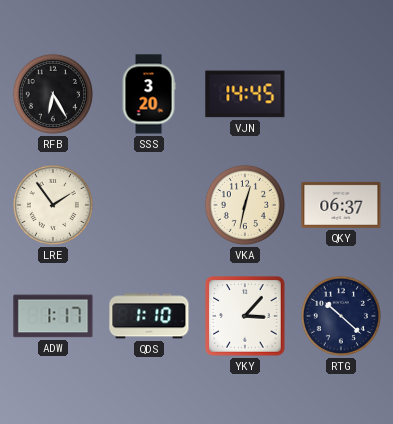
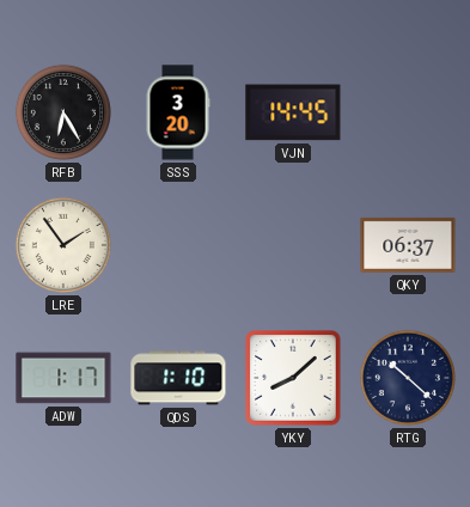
VKA: 12:32 -> none (245, 205)
YKY: 3:07 -> 8:08 (293, 378)
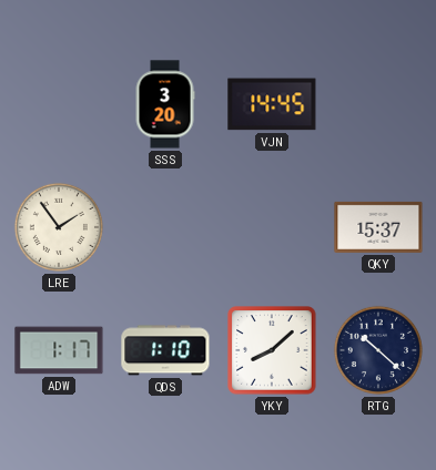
RFB: 6:25 -> none (63, 112)
QKY: 06:37 -> 15:37 (378, 227)
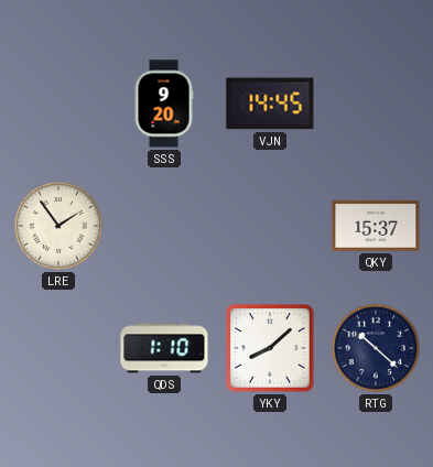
SSS: 3:20 -> 9:20 (164, 104)
ADW: 1:17 -> none (59, 350)
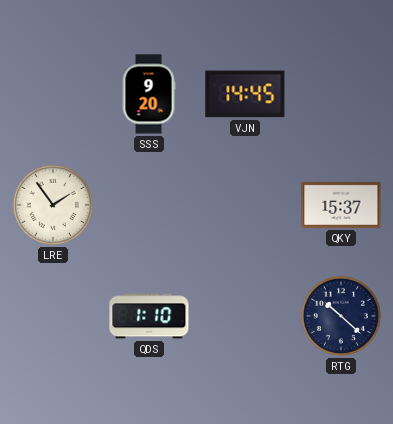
YKY: 8:08 -> none (270, 348)
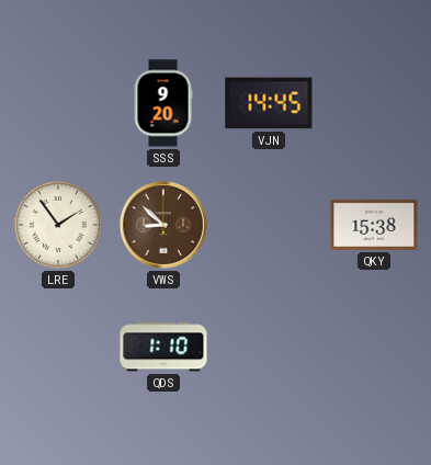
VWS: none -> 8:52 (163, 225)
QKY: 15:37 -> 15:38 (374, 225)
RTG: 10:22 -> none (341, 316)
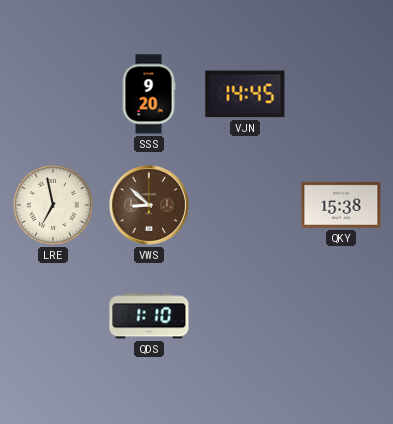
LRE: 1:54 -> 6:58 (53, 205)
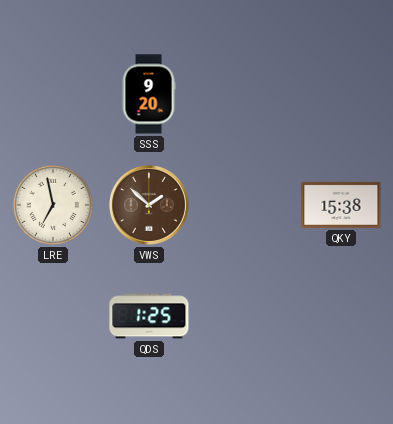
VJN: 14:45 -> none (245, 94)
VWS: 8:52 -> 1:52 (149, 205)
QDS: 1:10 -> 1:25 (149, 316)
